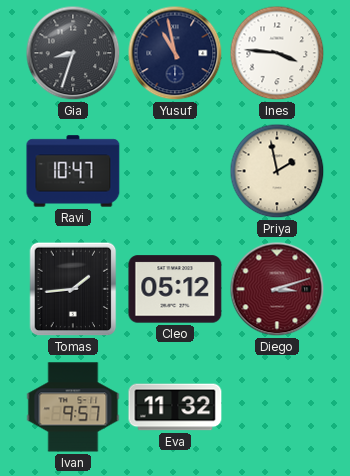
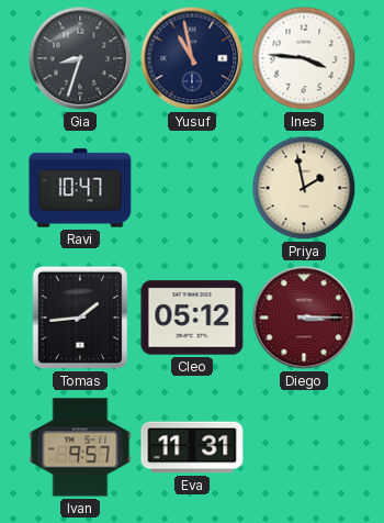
Diego: 3:12 -> 3:15 (304, 318)
Eva: 11:32 -> 11:31 (192, 447)
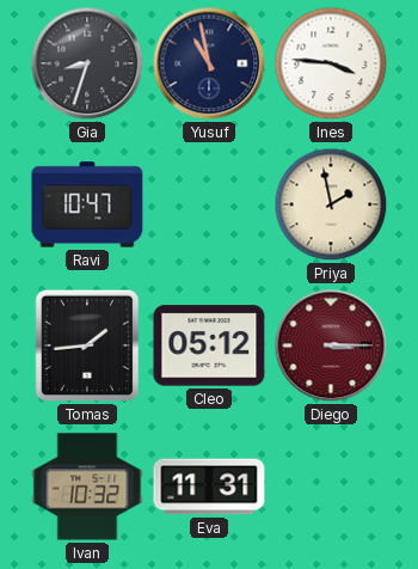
Ivan: 9:57 -> 10:32 (87, 487)
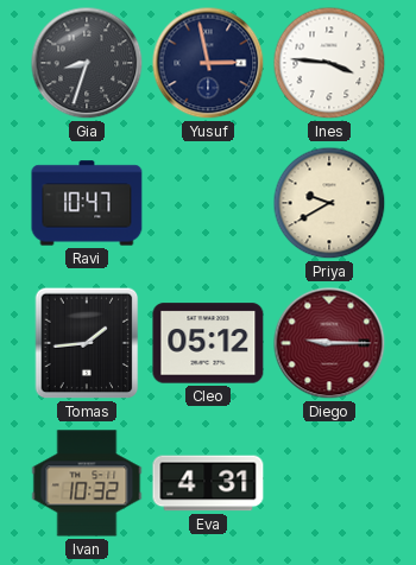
Yusuf: 10:58 -> 2:58 (208, 63)
Priya: 1:58 -> 9:40 (329, 203)
Diego: 3:15 -> 9:15 (329, 343)
Eva: 11:31 -> 4:31 (208, 483)
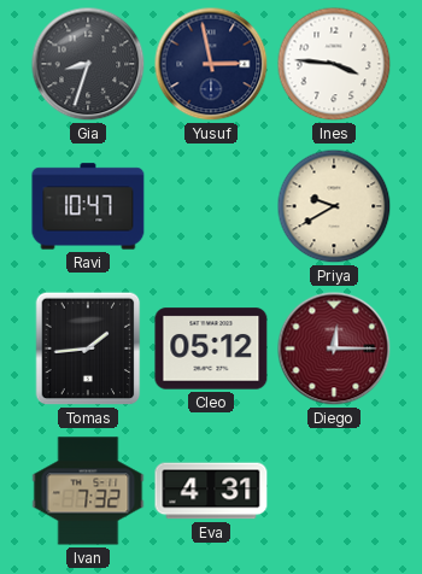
Diego: 9:15 -> 12:15 (334, 348)
Ivan: 10:32 -> 7:32 (88, 491)
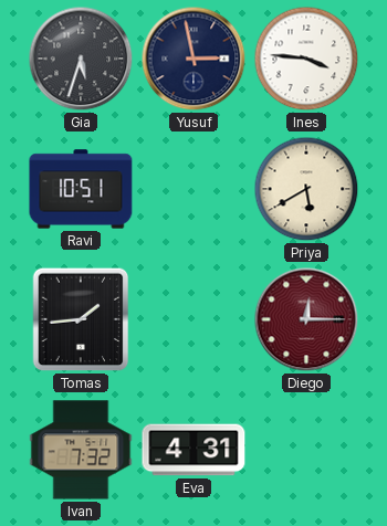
Gia: 8:33 -> 5:33 (81, 59)
Ravi: 10:47 -> 10:51 (81, 189)
Priya: 9:40 -> 5:40 (306, 189)
Cleo: 05:12 -> none (211, 348)
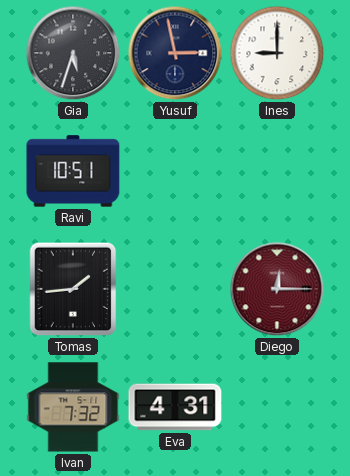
Ines: 3:46 -> 9:00 (277, 53)
Priya: 5:40 -> none (306, 189)
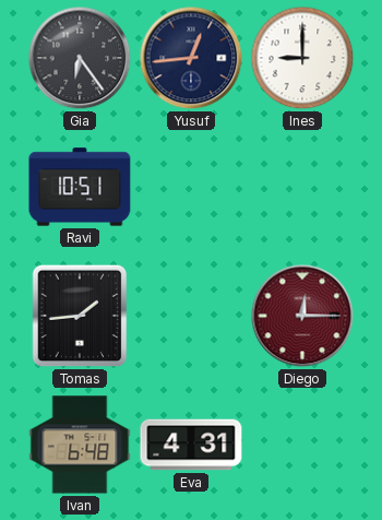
Gia: 5:33 -> 6:24 (80, 58)
Yusuf: 2:58 -> 12:44 (191, 58)
Ivan: 7:32 -> 6:48 (80, 445)
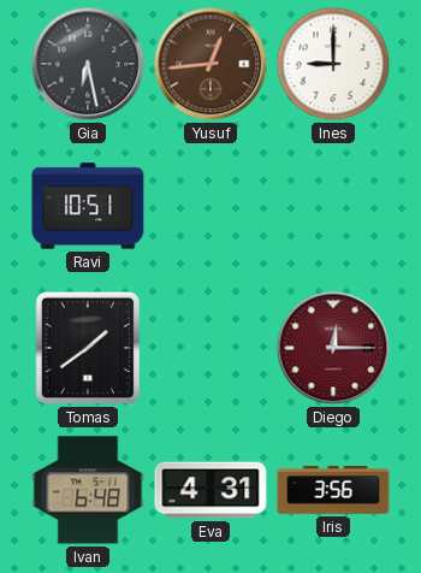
Gia: 6:24 -> 6:28 (88, 64)
Yusuf dial: navy -> brown (210, 64)
Tomas: 1:44 -> 1:39 (88, 348)
Iris: none -> 3:56 (333, 490)
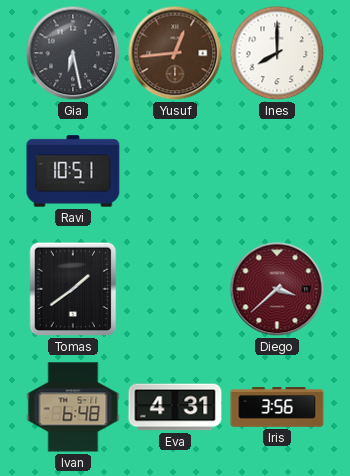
Ines: 9:00 -> 8:00 (277, 53)
Diego: 12:15 -> 3:38 (277, 289)
